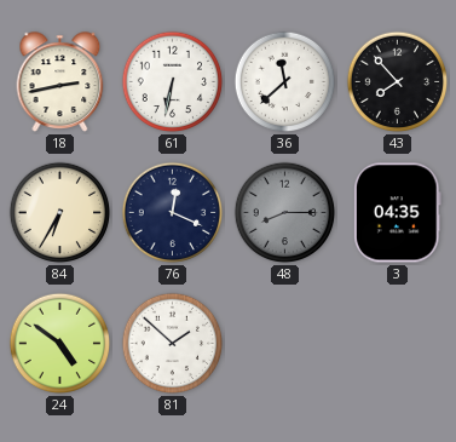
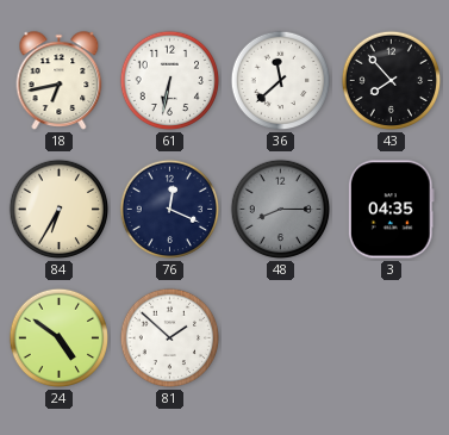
18: 2:43 -> 6:43 (60, 81)
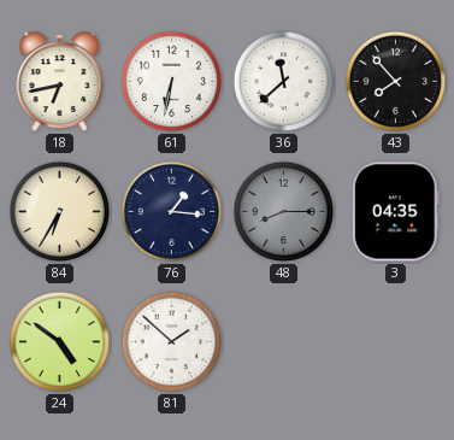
76: 12:19 -> 1:16 (172, 212)
